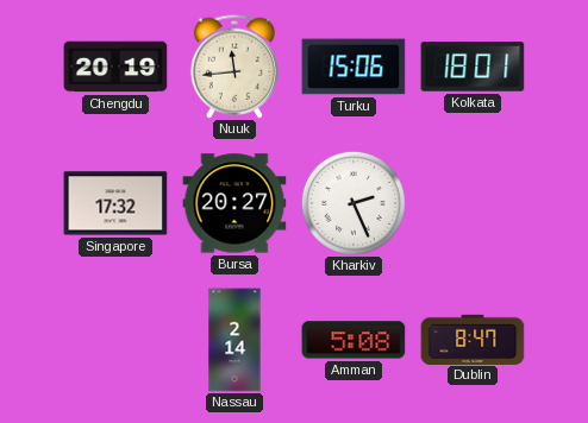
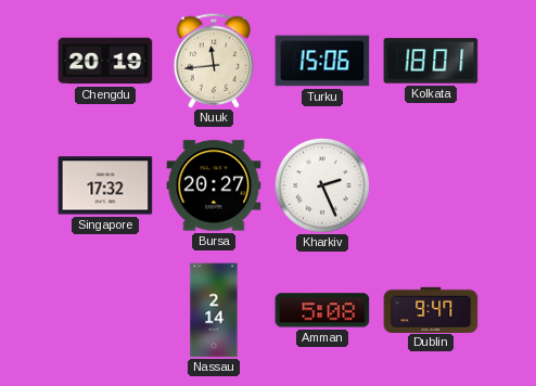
Dublin: 8:47 -> 9:47 (431, 309)
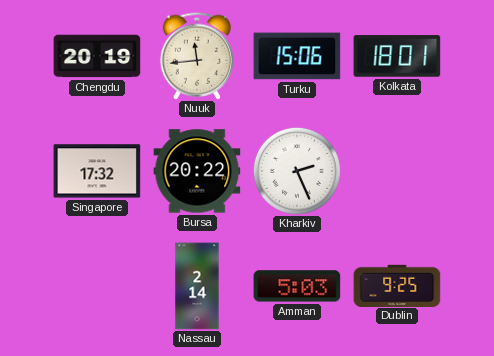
Bursa: 20:27 -> 20:22 (197, 171)
Amman: 5:08 -> 5:03 (297, 286)
Dublin: 9:47 -> 9:25 (397, 285)
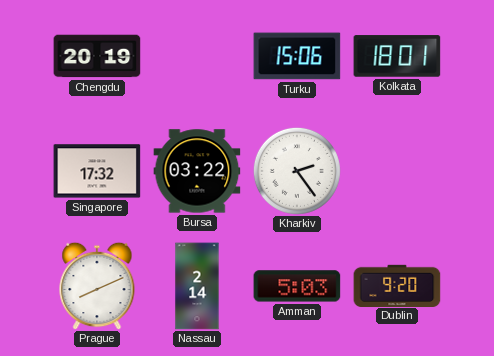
Nuuk: 11:44 -> none (196, 56)
Bursa: 20:22 -> 03:22 (197, 171)
Kharkiv: 2:26 -> 2:24 (297, 171)
Prague: none -> 8:11 (97, 286)
Dublin: 9:25 -> 9:20 (397, 285)
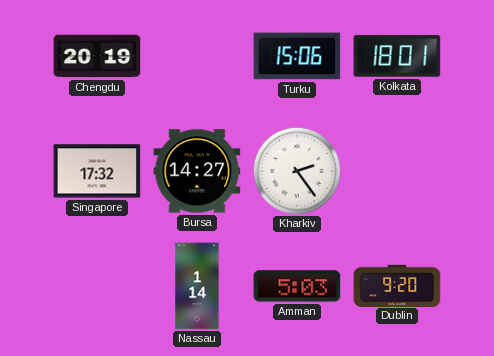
Bursa: 03:22 -> 14:27 (197, 171)
Prague: 8:11 -> none (97, 286)
Nassau: 2:14 -> 1:14 (197, 286)
